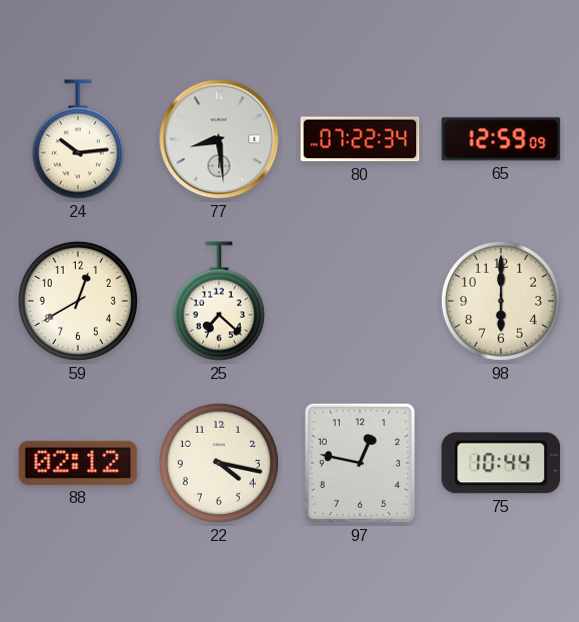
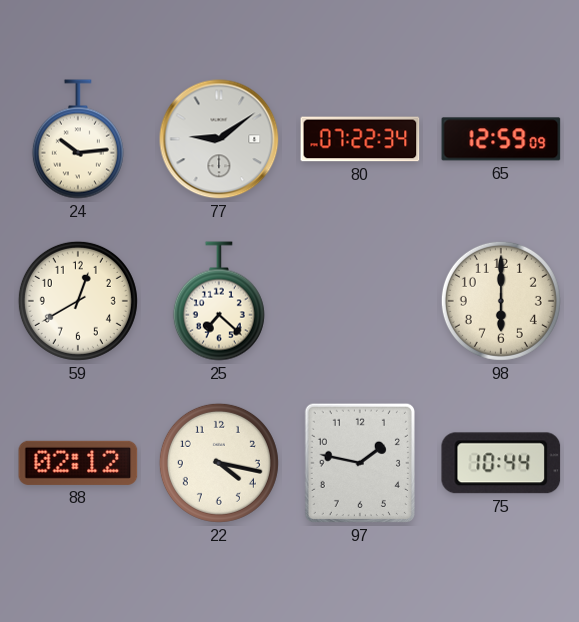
77: 8:29 -> 9:09 (219, 139)
97: 12:47 -> 1:47 (360, 463)
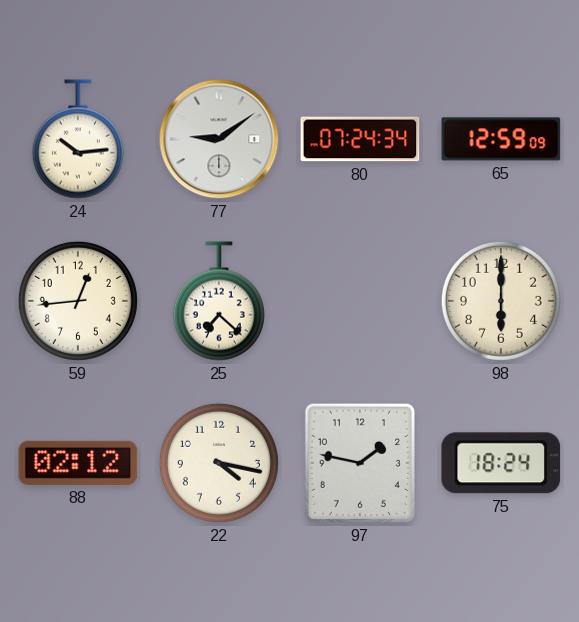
80: 07:22 -> 07:24 (360, 139)
59: 12:40 -> 12:44 (78, 301)
75: 10:44 -> 18:24 (501, 463)
